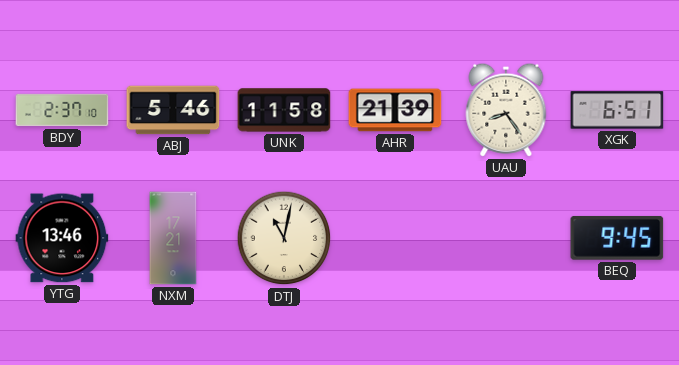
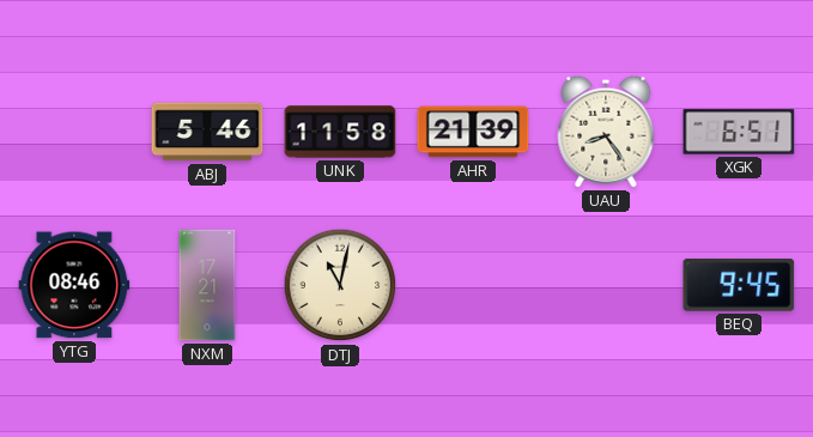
BDY: 2:37 -> none (62, 110)
YTG: 13:46 -> 08:46 (74, 285)
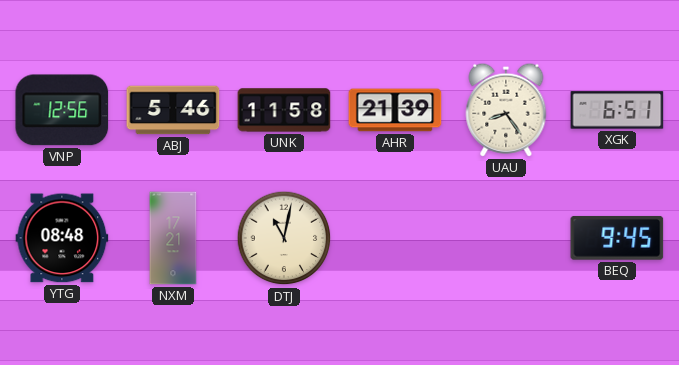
VNP: none -> 12:56 (62, 110)
YTG: 08:46 -> 08:48 (62, 238)
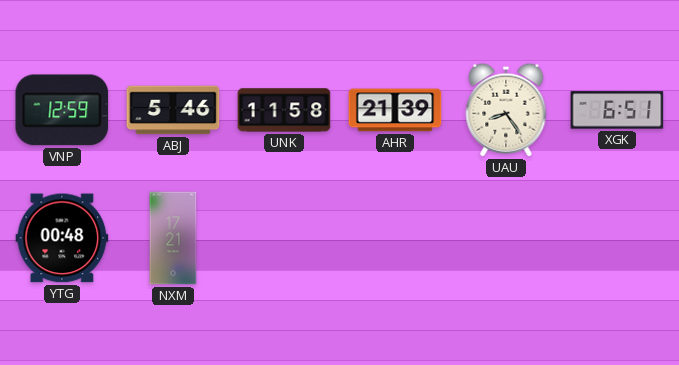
VNP: 12:56 -> 12:59 (62, 110)
YTG: 08:48 -> 00:48 (62, 238)
DTJ: 11:02 -> none (284, 238)
BEQ: 9:45 -> none (617, 238)
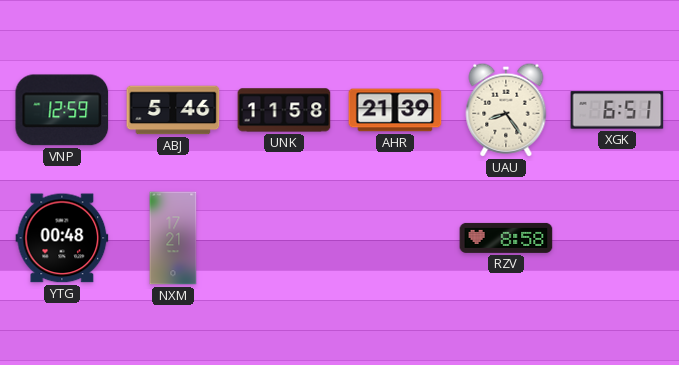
RZV: none -> 8:58 (506, 238)
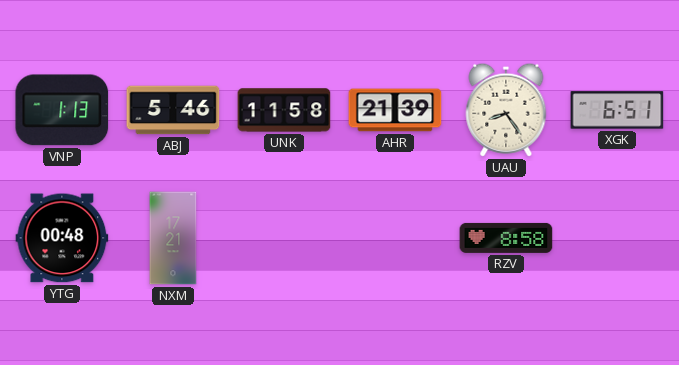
VNP: 12:59 -> 1:13 (62, 110)
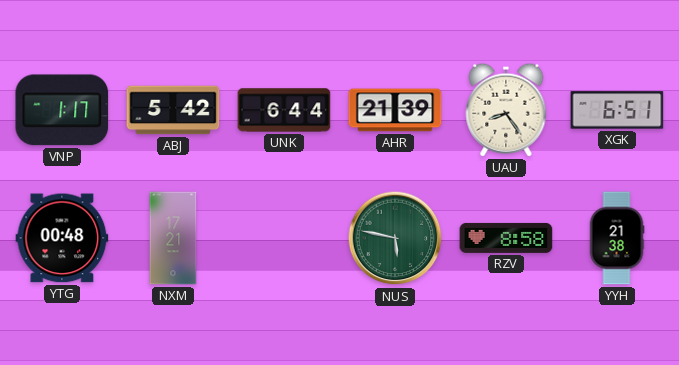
VNP: 1:13 -> 1:17 (62, 110)
ABJ: 5:46 -> 5:42 (173, 110)
UNK: 11:58 -> 6:44 (284, 110)
NUS: none -> 5:47 (395, 238)
YYH: none -> 21:38 (617, 238)
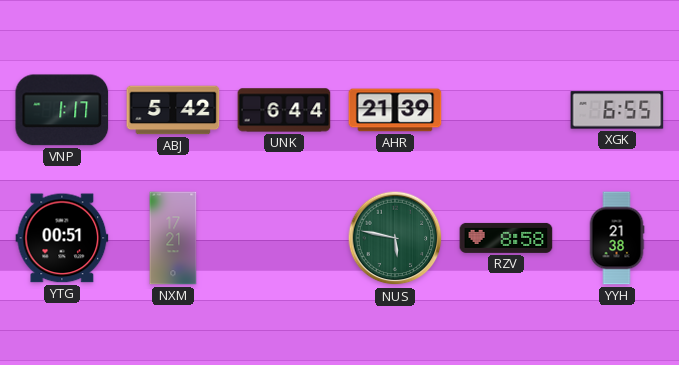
UAU: 8:24 -> none (506, 110)
XGK: 6:51 -> 6:55 (617, 110)
YTG: 00:48 -> 00:51 (62, 238)
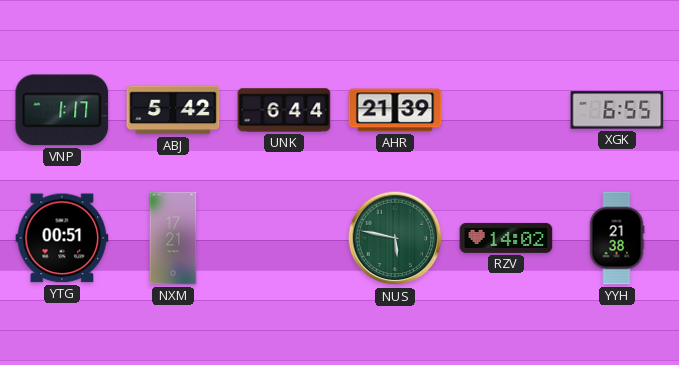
RZV: 8:58 -> 14:02 (506, 238)
